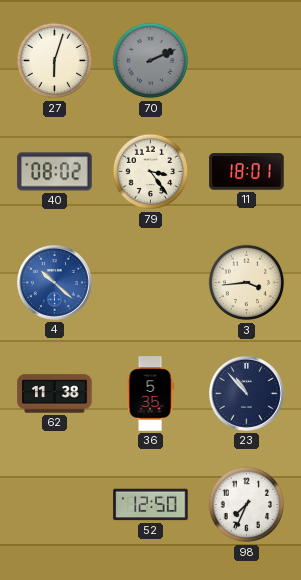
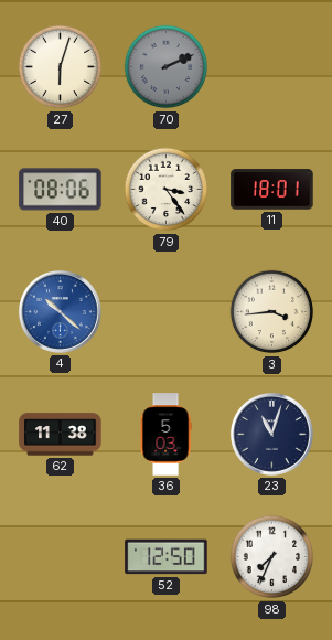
40: 08:02 -> 08:06 (61, 190)
36: 5:35 -> 5:03 (165, 435)
23: 10:53 -> 11:03 (271, 434)
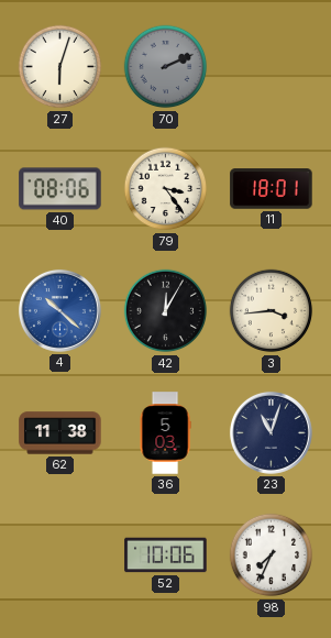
42: none -> 12:05 (166, 311)
52: 12:50 -> 10:06 (166, 555)
